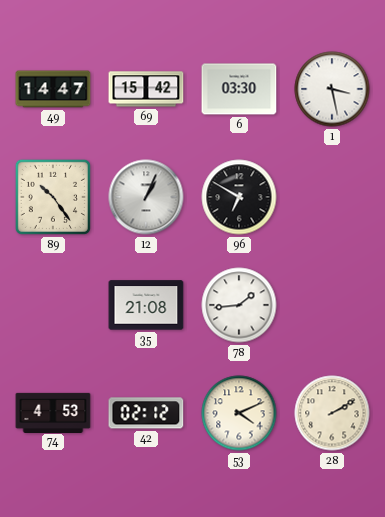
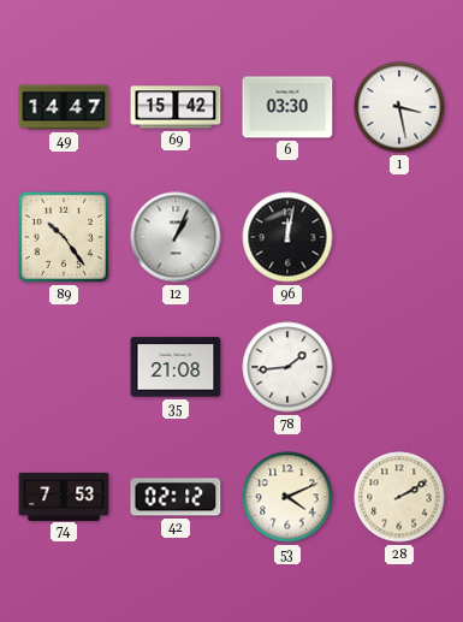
96: 6:50 -> 12:02 (287, 237)
74: 4:53 -> 7:53 (64, 496)
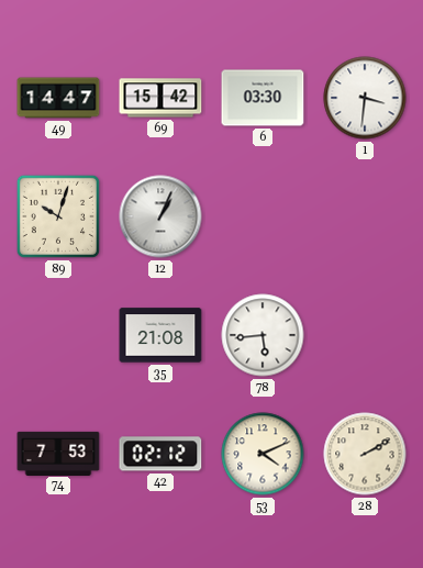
1: 3:28 -> 3:31 (365, 98)
89: 10:24 -> 10:03 (58, 216)
96: 12:02 -> none (287, 237)
78: 1:44 -> 5:44 (263, 335)
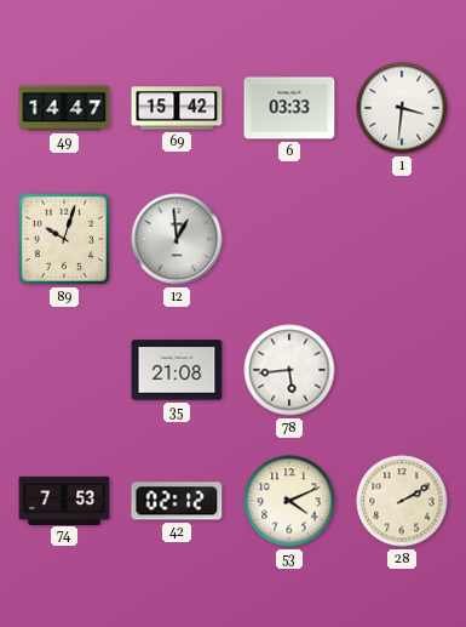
6: 03:30 -> 03:33 (289, 108)
12: 1:04 -> 12:59 (177, 239)
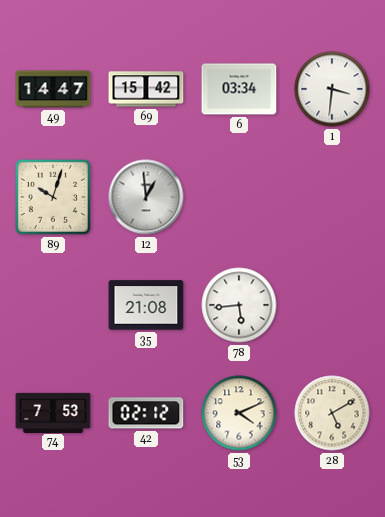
6: 03:33 -> 03:34 (239, 89)
28: 2:10 -> 5:10 (332, 413)
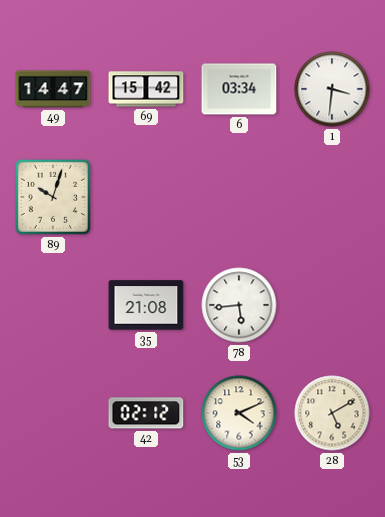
12: 12:59 -> none (146, 197)
74: 7:53 -> none (53, 412)
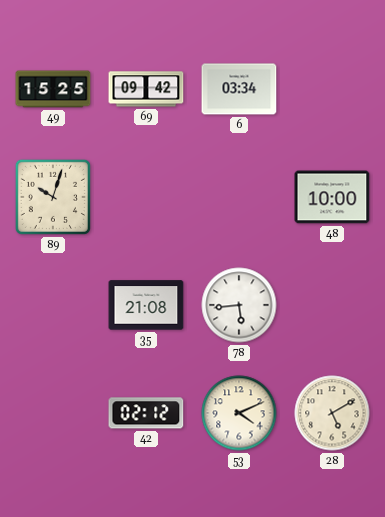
49: 14:47 -> 15:25 (53, 89)
69: 15:42 -> 09:42 (146, 89)
1: 3:31 -> none (332, 89)
48: none -> 10:00 (332, 197)
